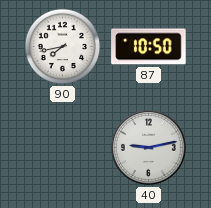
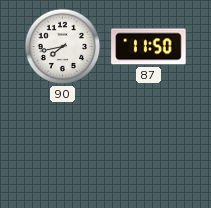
87: 10:50 -> 11:50 (149, 47)
40: 9:13 -> none (148, 147)
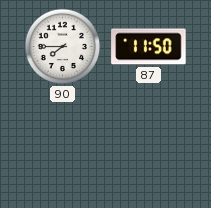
90: 7:43 -> 7:45 (63, 47)
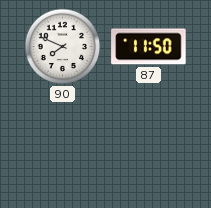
90: 7:45 -> 7:49 (63, 47)
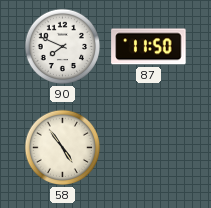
58: none -> 4:54 (63, 148)
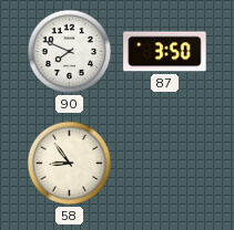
87: 11:50 -> 3:50 (165, 52)
58: 4:54 -> 8:54 (70, 164)
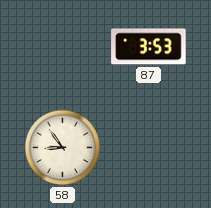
90: 7:49 -> none (70, 52)
87: 3:50 -> 3:53 (149, 47)
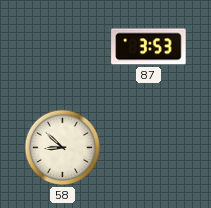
58: 8:54 -> 8:52 (63, 148)
